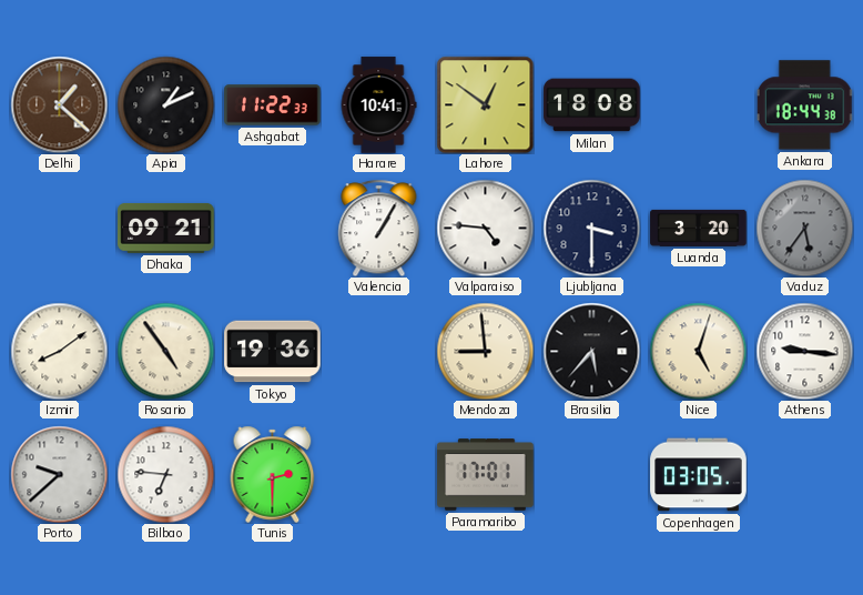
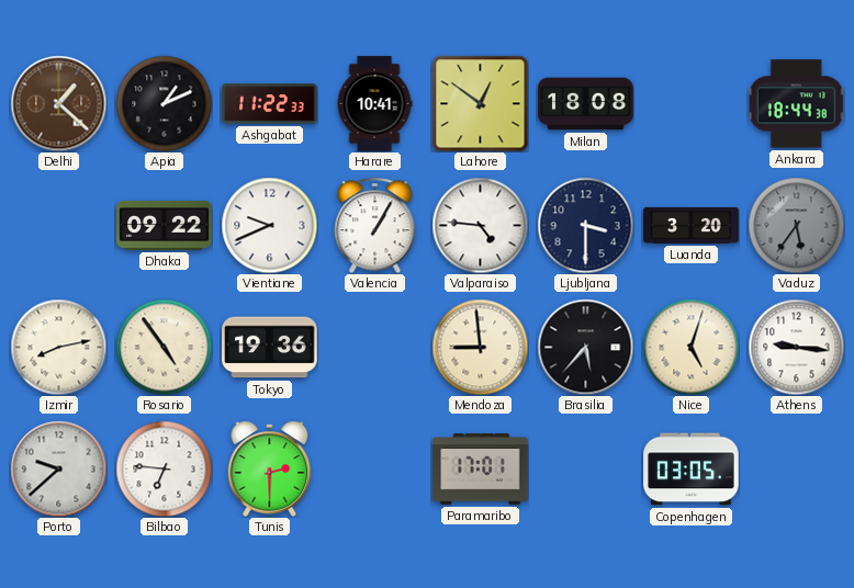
Dhaka: 09:21 -> 09:22 (165, 225)
Vientiane: none -> 9:41 (269, 225)
Izmir: 8:09 -> 8:13 (58, 347)
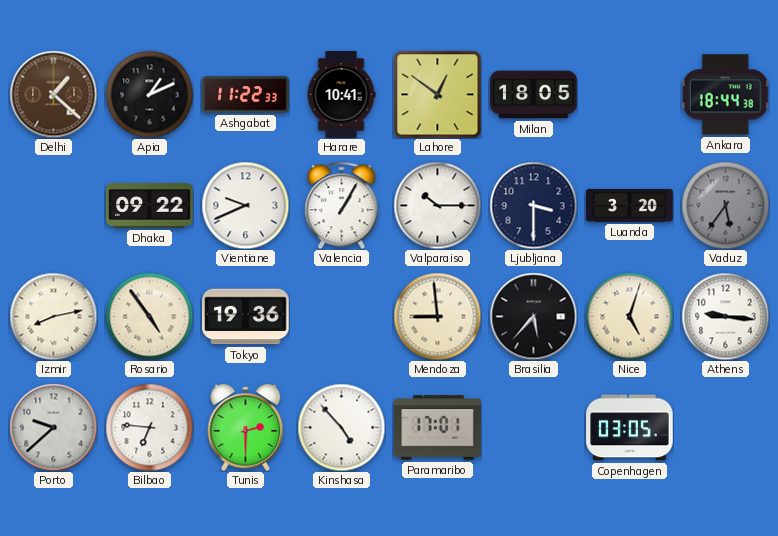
Milan: 18:08 -> 18:05 (534, 95)
Valparaiso: 4:46 -> 10:15 (437, 205)
Kinshasa: none -> 4:53 (341, 427)
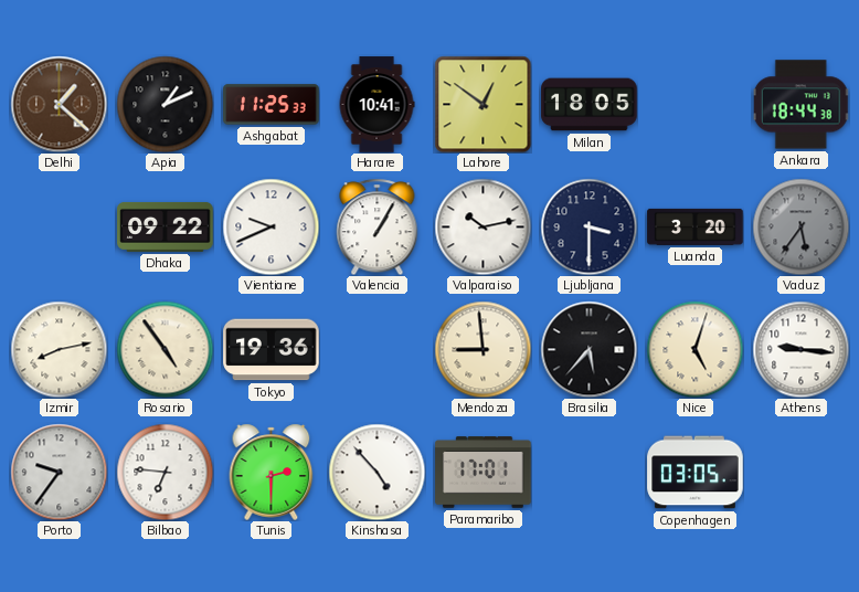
Ashgabat: 11:22 -> 11:25 (272, 105)
Valparaiso: 10:15 -> 10:13 (482, 226)
Porto: 9:38 -> 9:36 (59, 472)
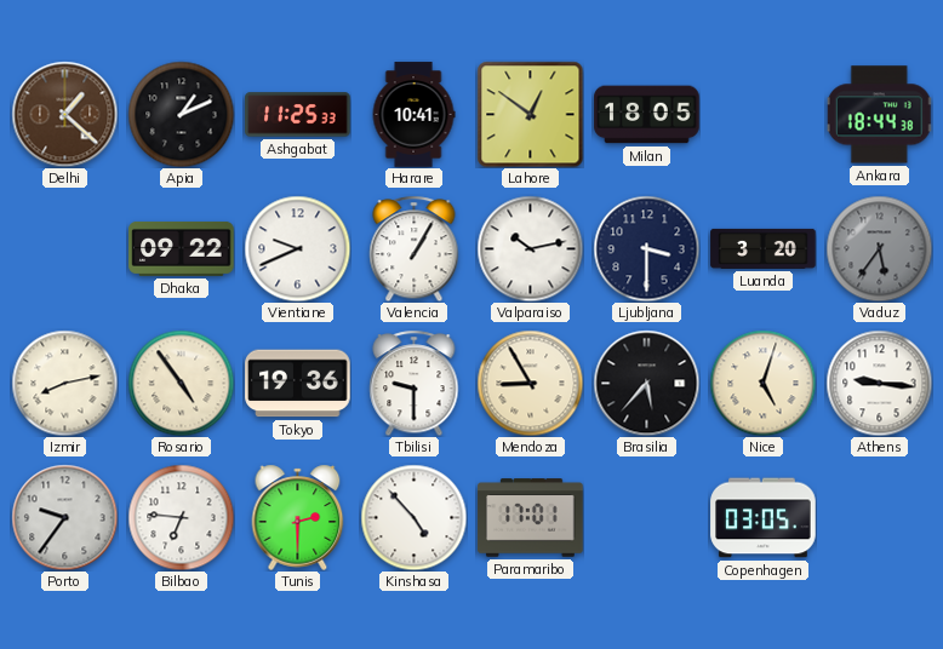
Tbilisi: none -> 9:30 (415, 383)
Mendoza: 8:59 -> 8:55 (530, 383)
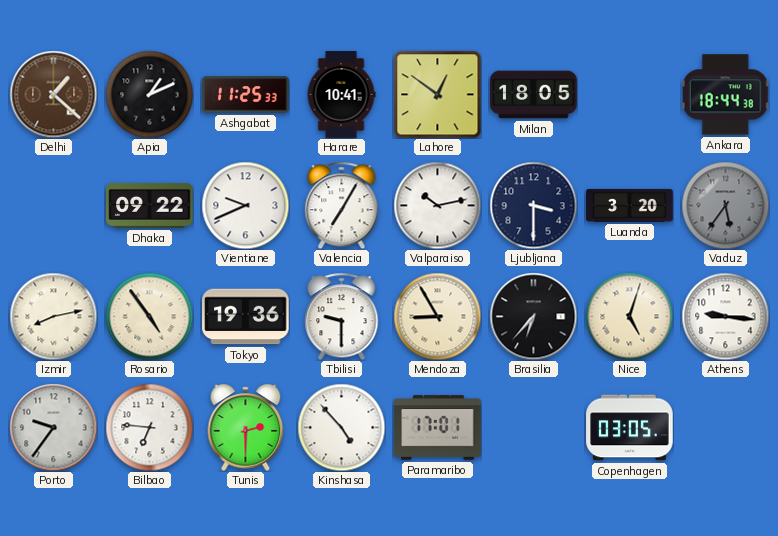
Valencia: 1:05 -> 7:05 (342, 205)
Brasilia: 5:37 -> 6:37 (533, 316)
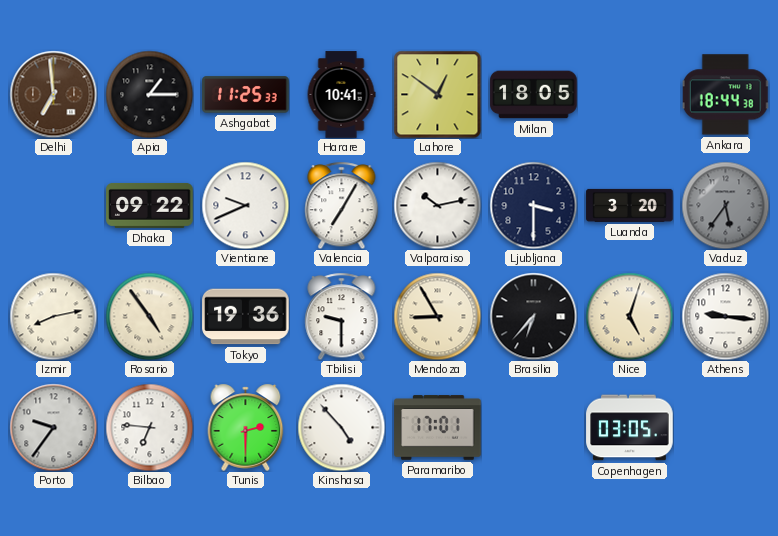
Delhi: 1:22 -> 6:59 (53, 94)
Apia: 1:11 -> 1:15 (149, 94)
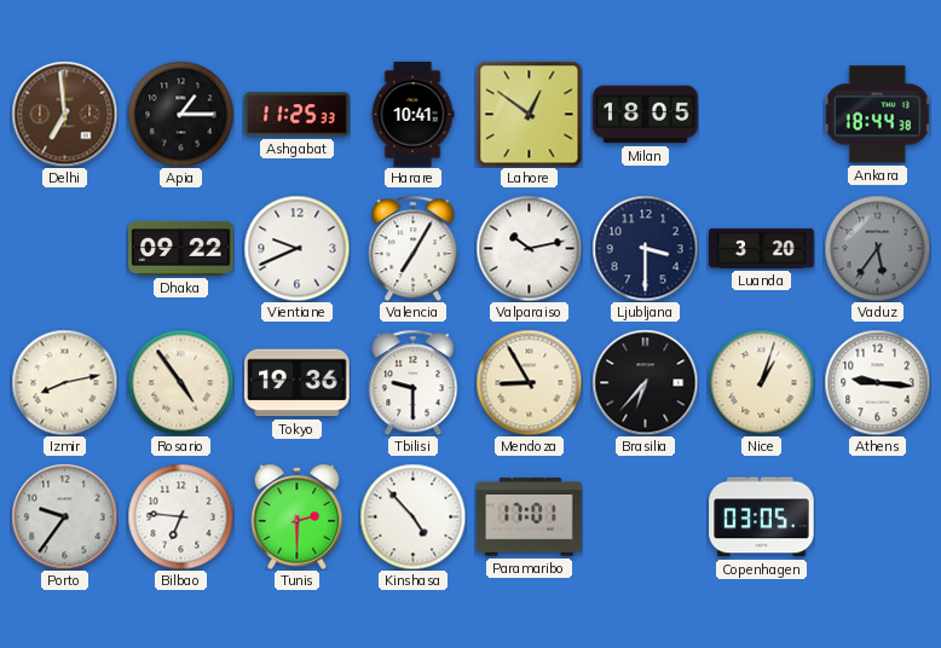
Nice: 5:03 -> 1:03 (761, 382)
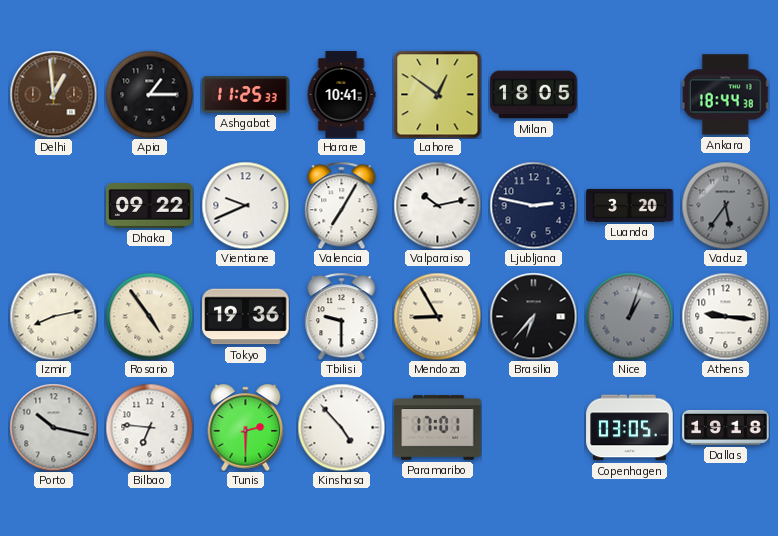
Delhi: 6:59 -> 12:59 (53, 94)
Ljubljana: 3:30 -> 2:47 (533, 205)
Nice dial: cream -> grey (629, 316)
Porto: 9:36 -> 10:17 (53, 427)
Dallas: none -> 19:18 (726, 427)
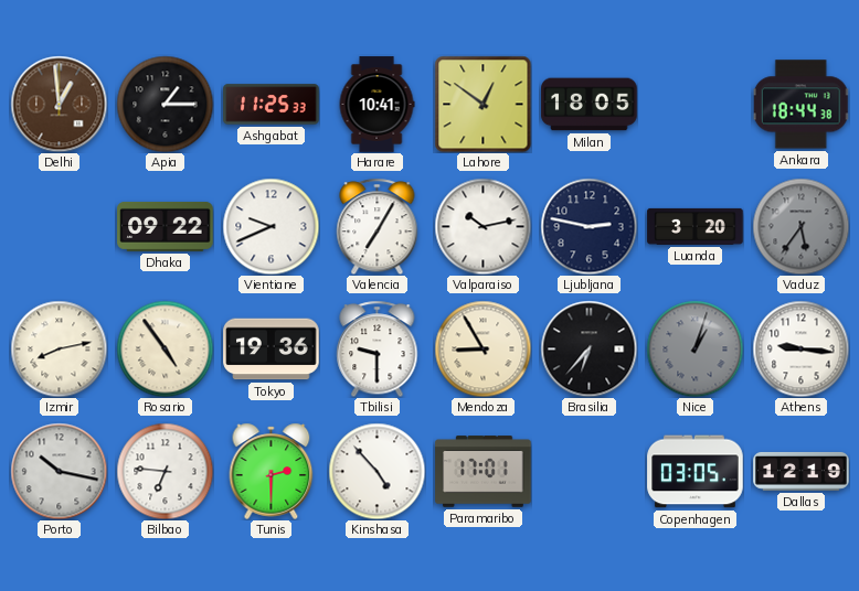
Dallas: 19:18 -> 12:19 (802, 471)
